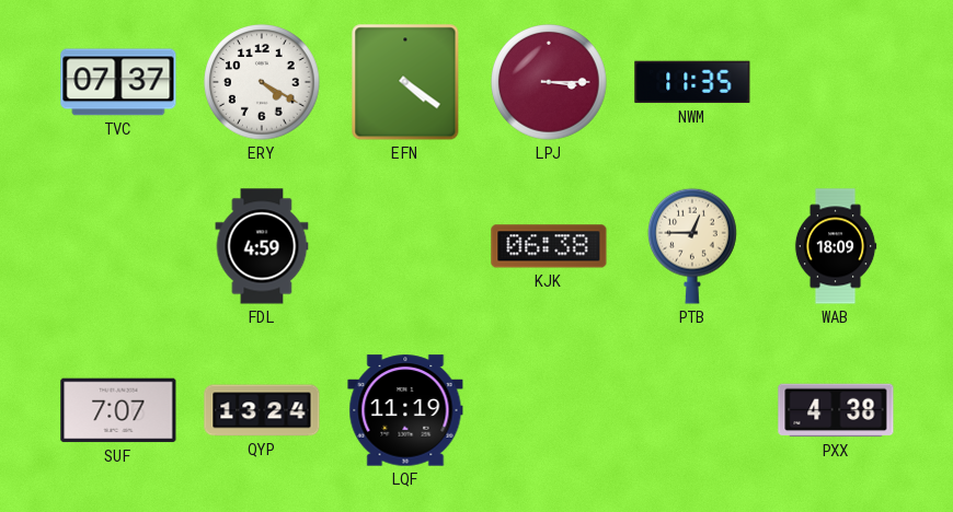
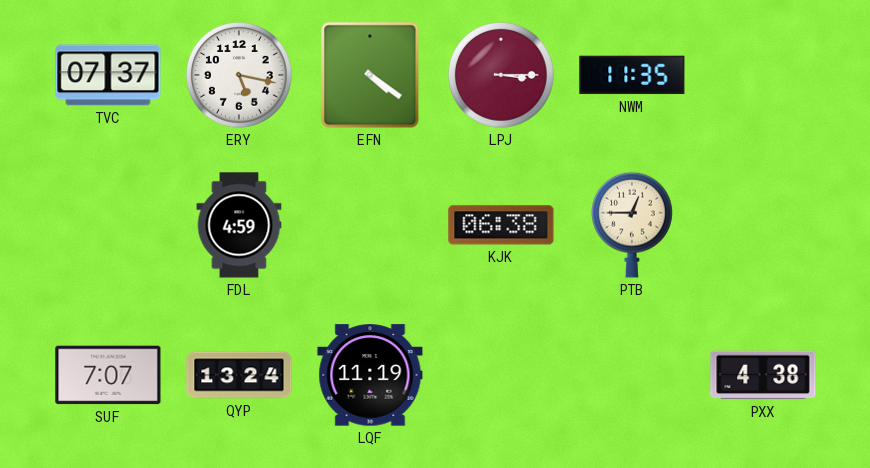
ERY: 4:20 -> 5:17 (239, 75)
WAB: 18:09 -> none (836, 246)
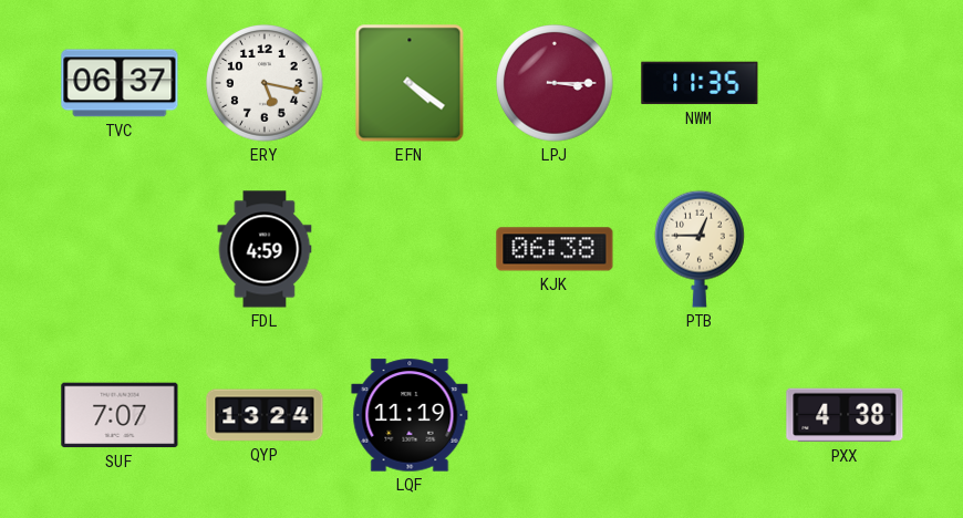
TVC: 07:37 -> 06:37 (120, 83)
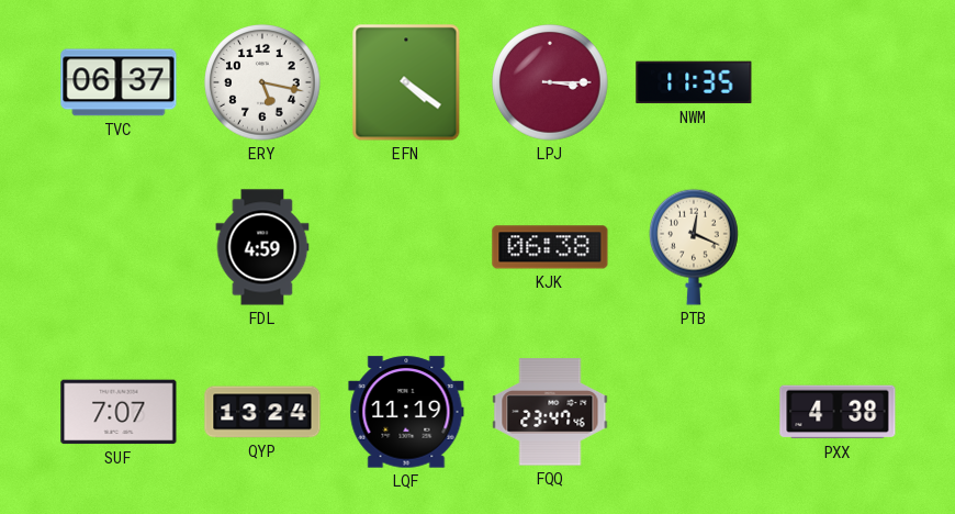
PTB: 12:45 -> 12:19 (695, 247)
FQQ: none -> 23:47 (550, 412)
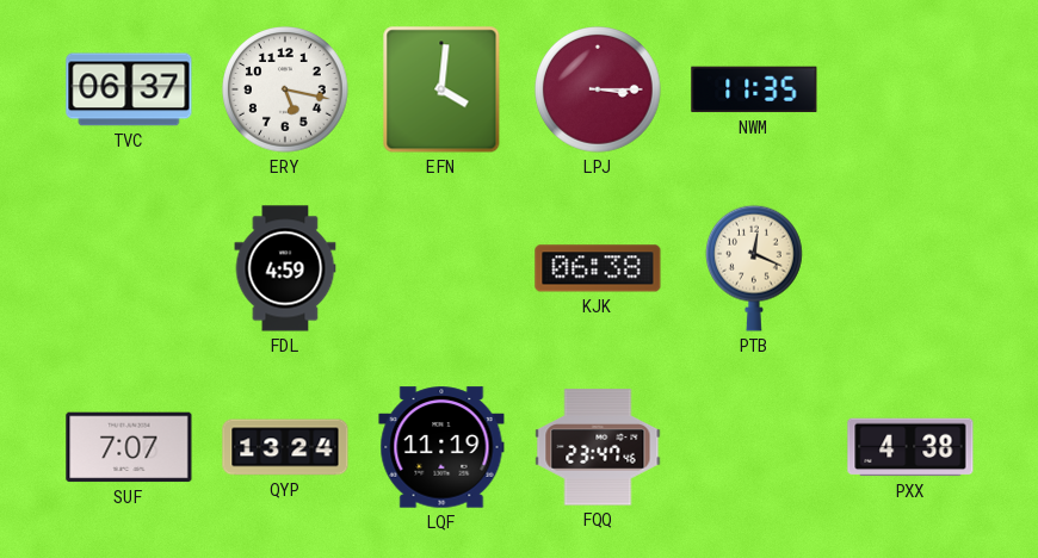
EFN: 4:21 -> 4:01 (441, 89)
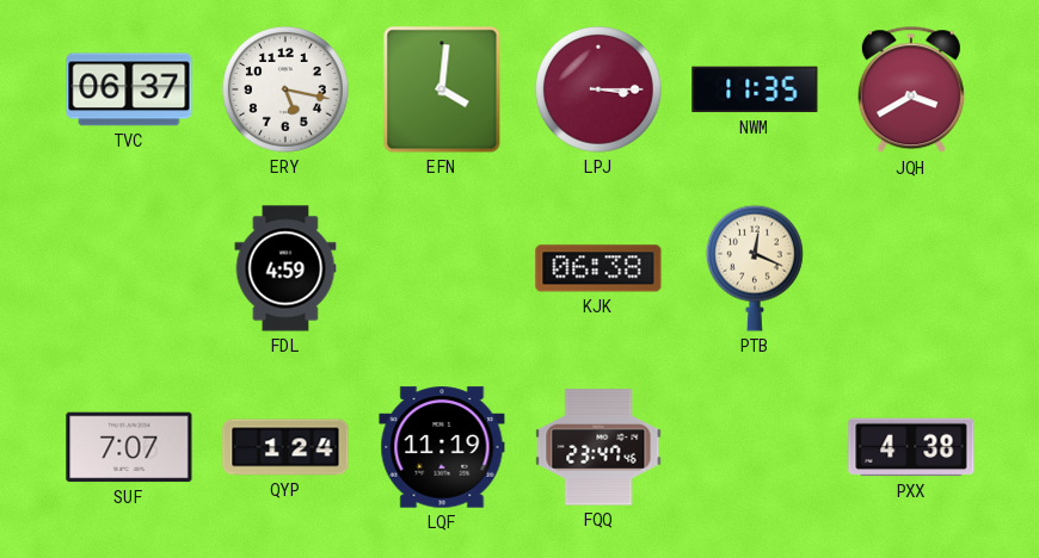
JQH: none -> 3:40 (911, 91)
QYP: 13:24 -> 1:24 (285, 447)
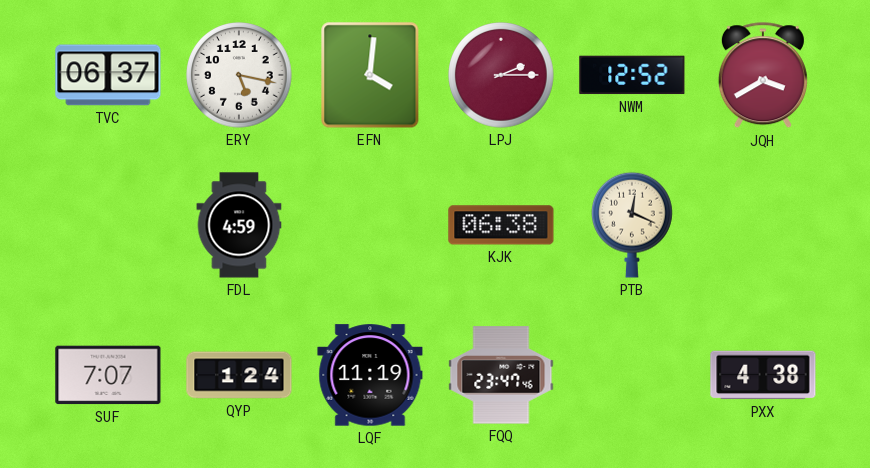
LPJ: 3:15 -> 2:15 (501, 75)
NWM: 11:35 -> 12:52 (632, 75)
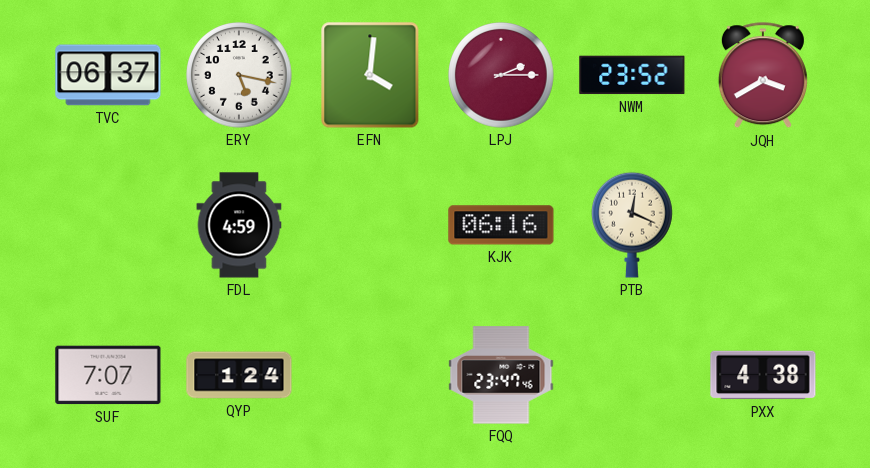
NWM: 12:52 -> 23:52 (632, 75)
KJK: 06:38 -> 06:16 (501, 225)
LQF: 11:19 -> none (370, 375)
